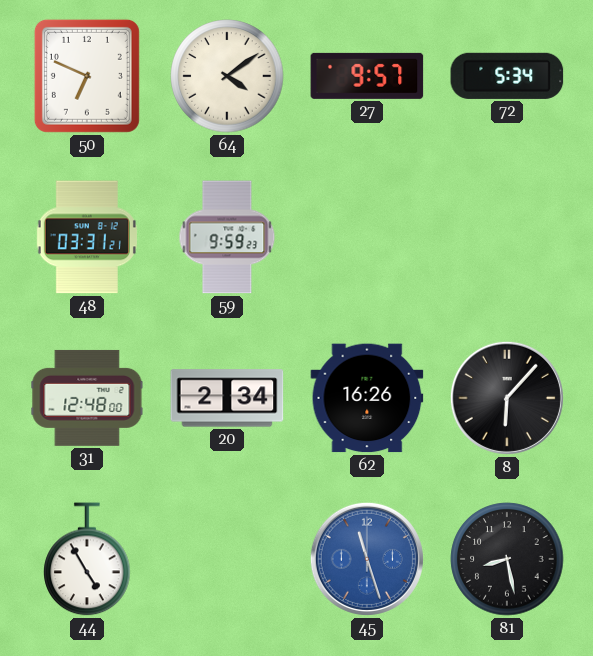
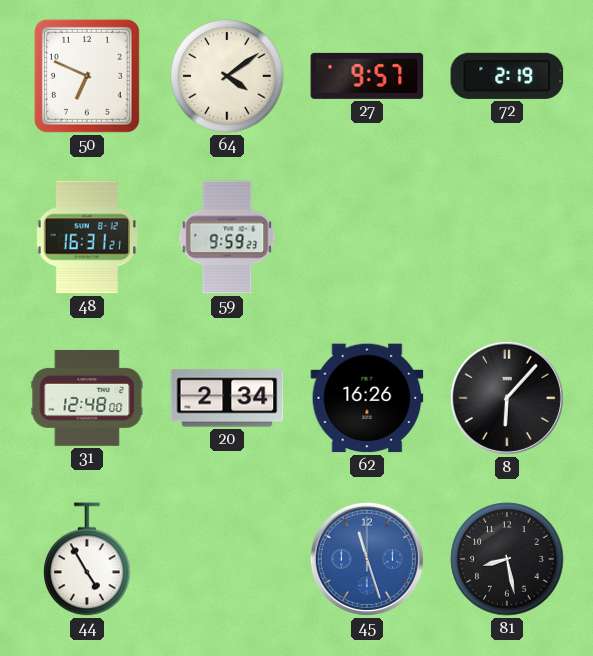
72: 5:34 -> 2:19 (507, 76)
48: 03:31 -> 16:31 (87, 237)
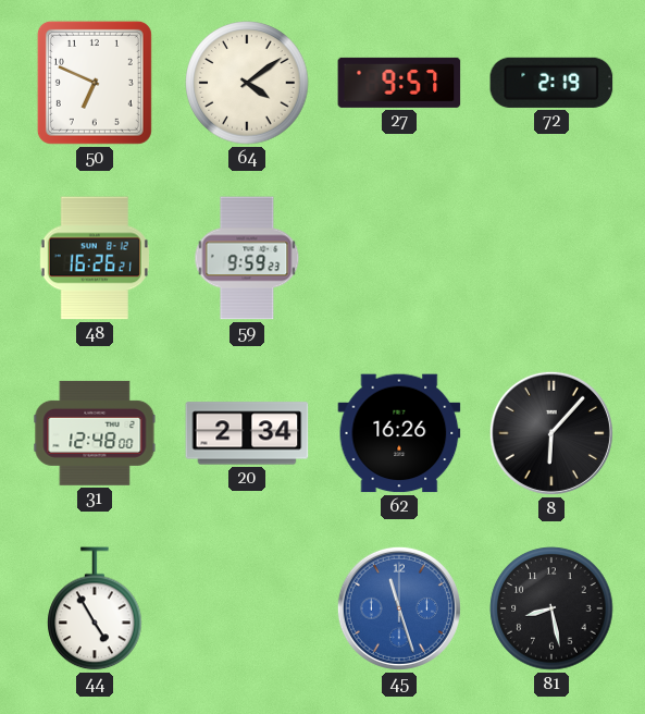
48: 16:31 -> 16:26 (95, 258)
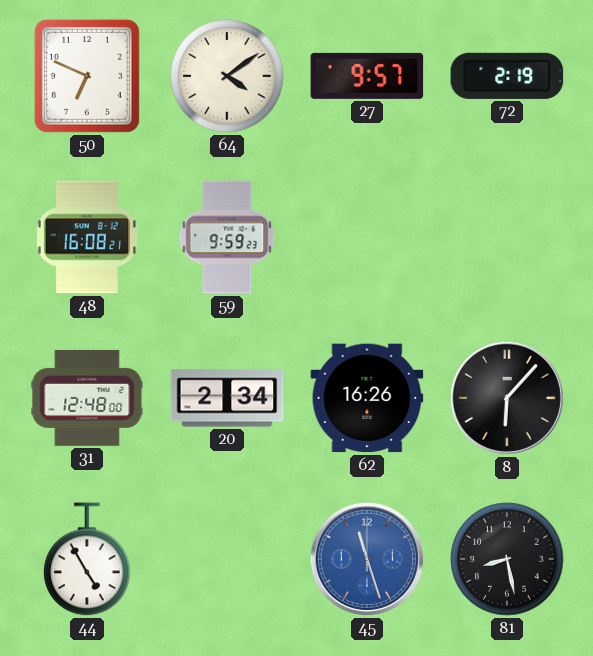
48: 16:26 -> 16:08 (87, 237)
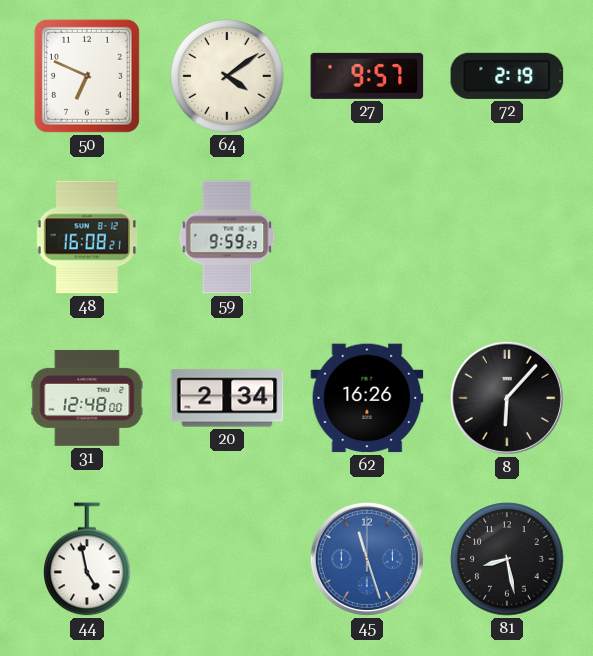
44: 4:55 -> 4:58 (87, 559)
